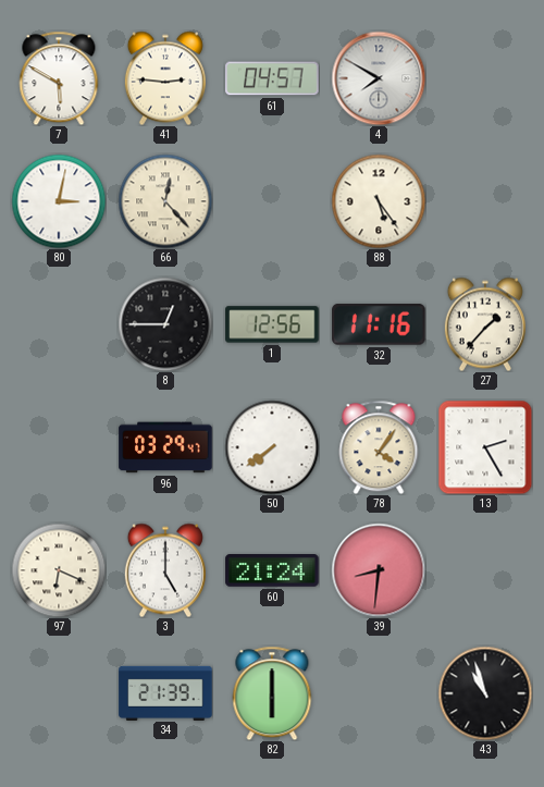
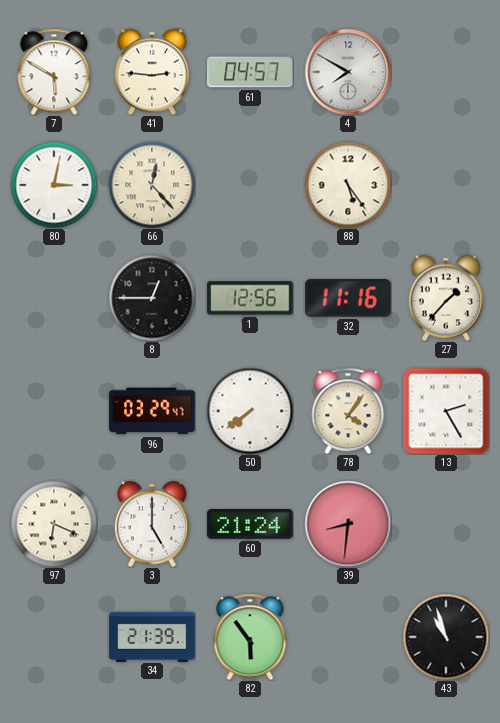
82: 6:00 -> 5:54 (250, 637)
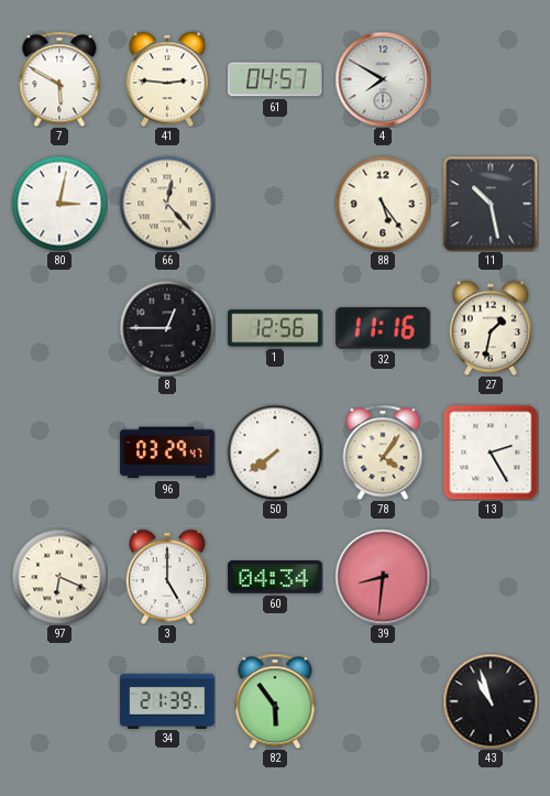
11: none -> 10:28 (491, 204)
27: 1:37 -> 1:32 (491, 328)
60: 21:24 -> 04:34 (275, 578)
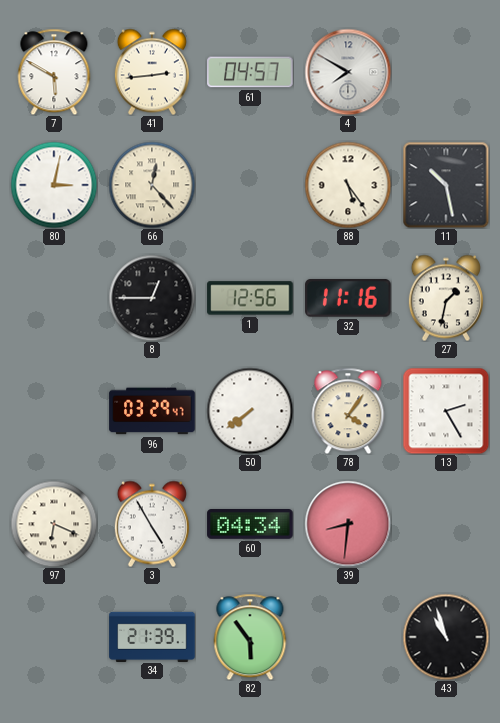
41: 2:46 -> 2:44 (152, 72)
3: 5:00 -> 4:55 (152, 524)
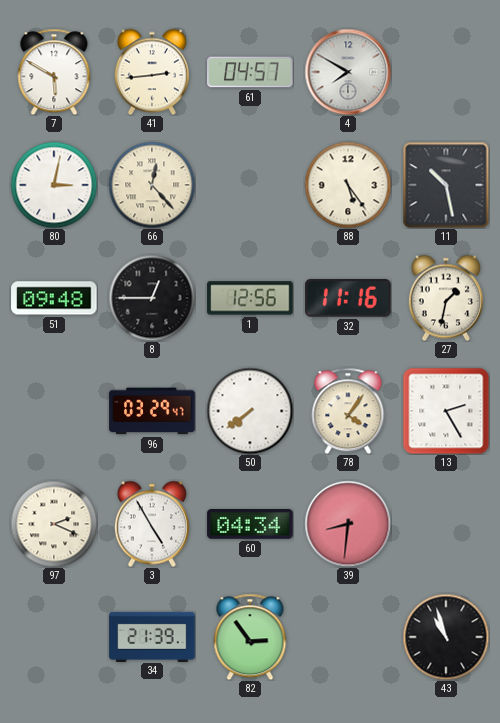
51: none -> 09:48 (54, 298)
97: 6:19 -> 2:19 (54, 524)
82: 5:54 -> 2:54 (250, 637)
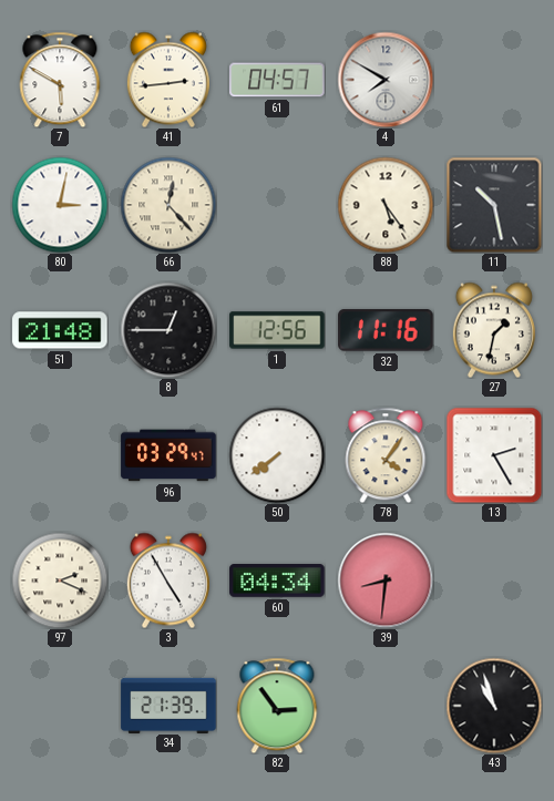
51: 09:48 -> 21:48 (60, 330)
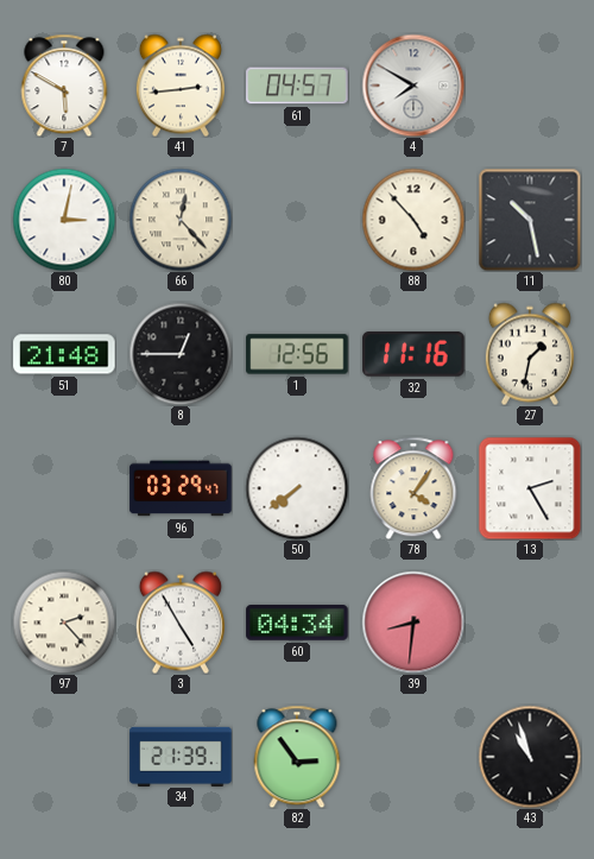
88: 5:24 -> 4:53 (413, 220)
97: 2:19 -> 2:23 (64, 623)
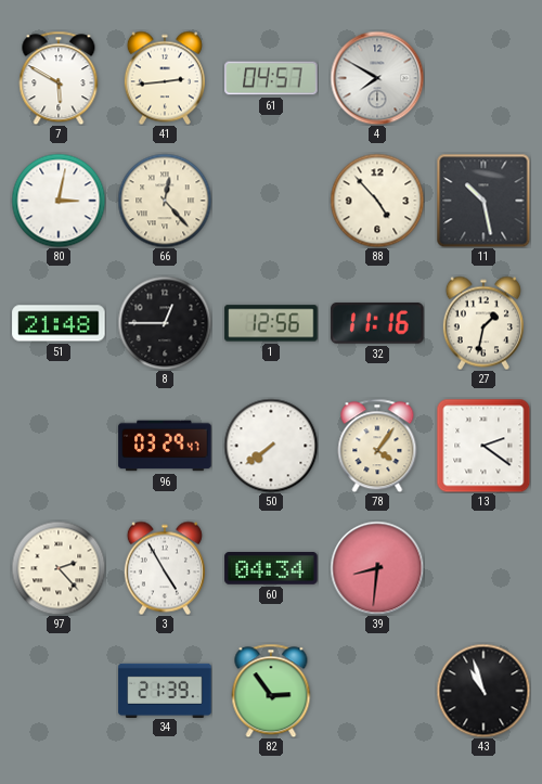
13: 2:25 -> 2:21 (483, 446)
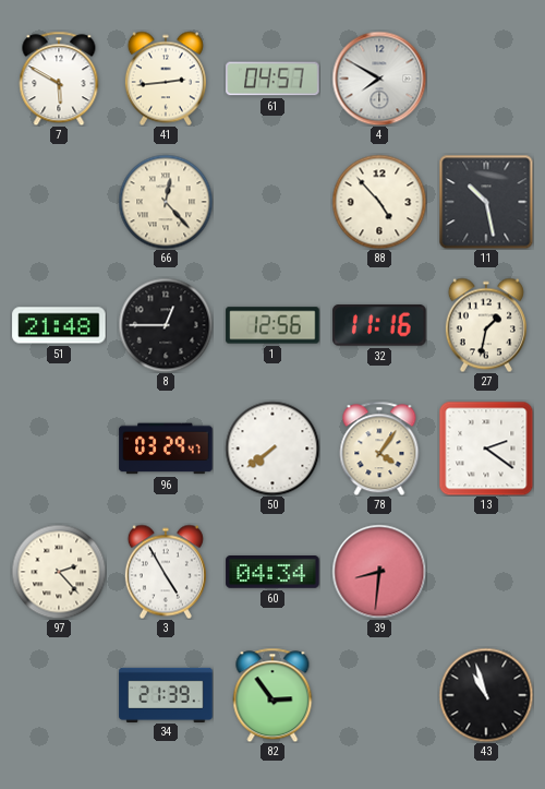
80: 3:02 -> none (59, 201)
